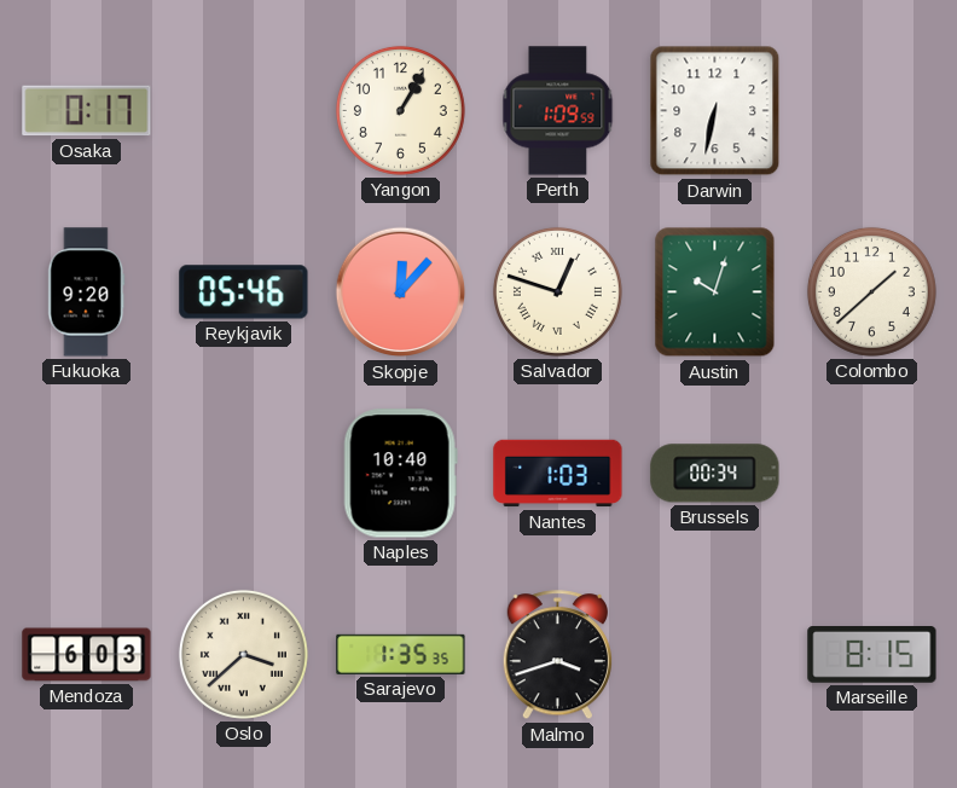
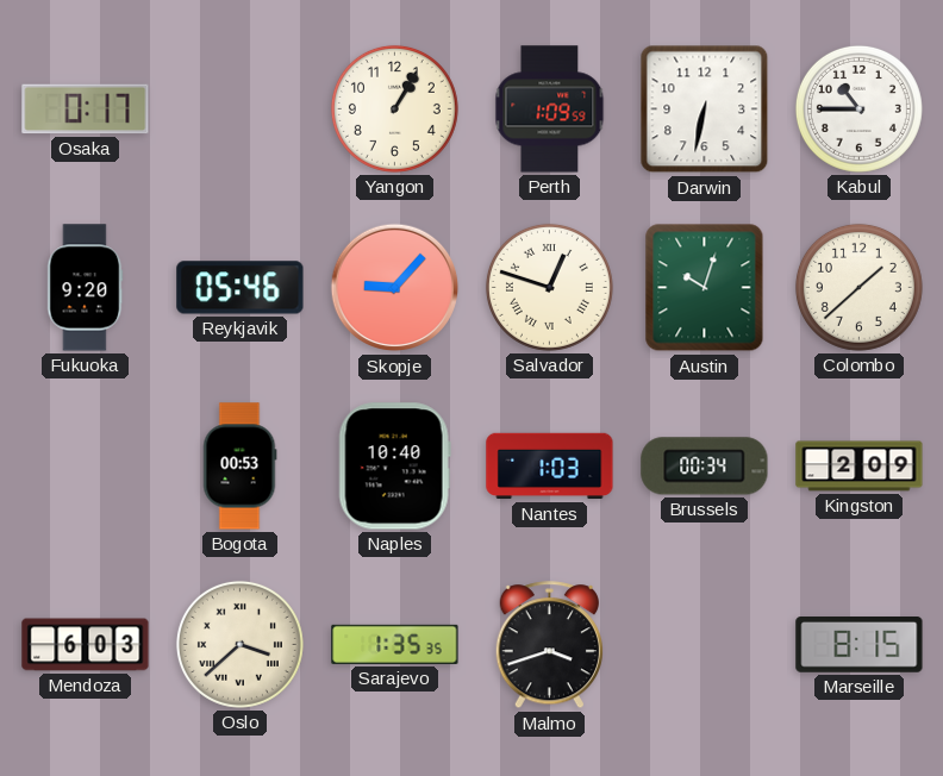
Kabul: none -> 10:45 (858, 108)
Skopje: 12:07 -> 9:07 (395, 288)
Bogota: none -> 00:53 (239, 467)
Kingston: none -> 2:09 (860, 467)
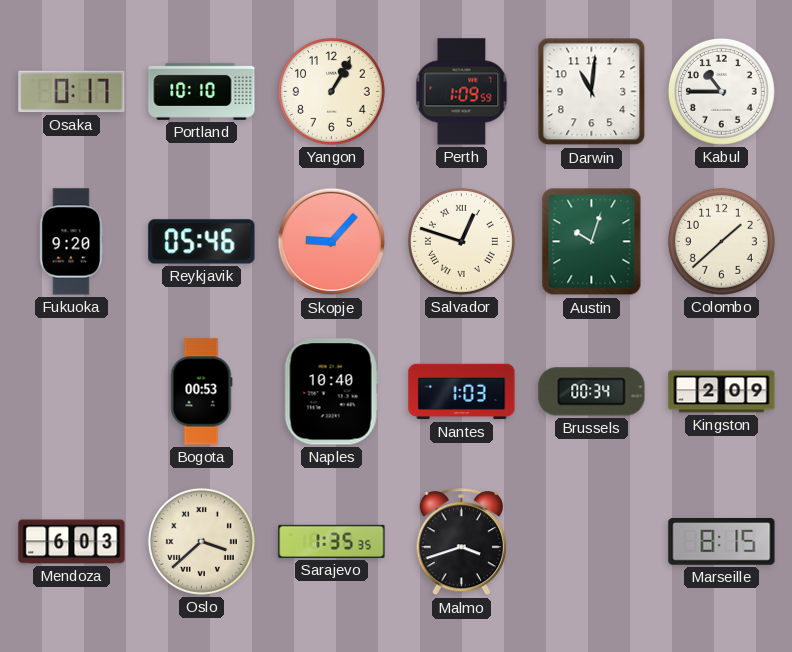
Portland: none -> 10:10 (202, 91)
Darwin: 6:32 -> 11:01 (592, 92)
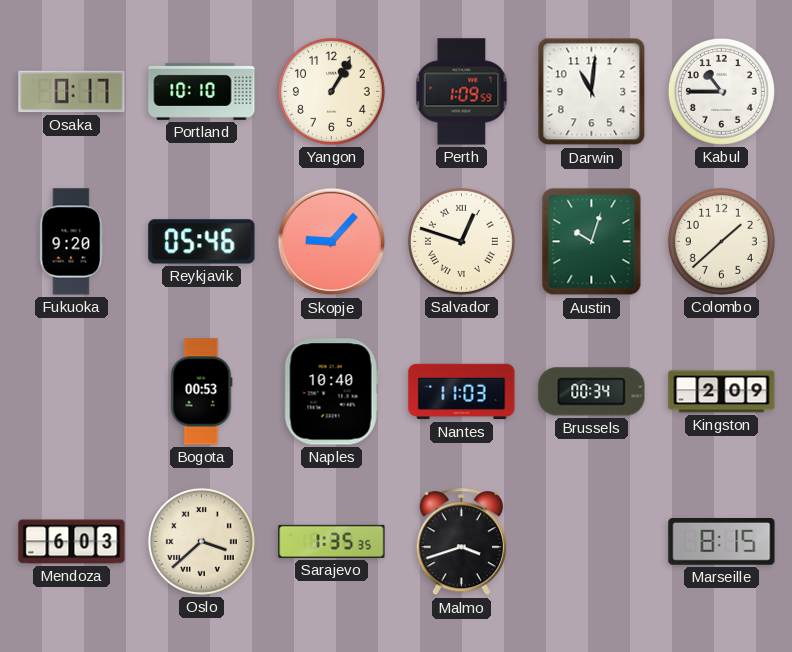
Nantes: 1:03 -> 11:03 (462, 392)
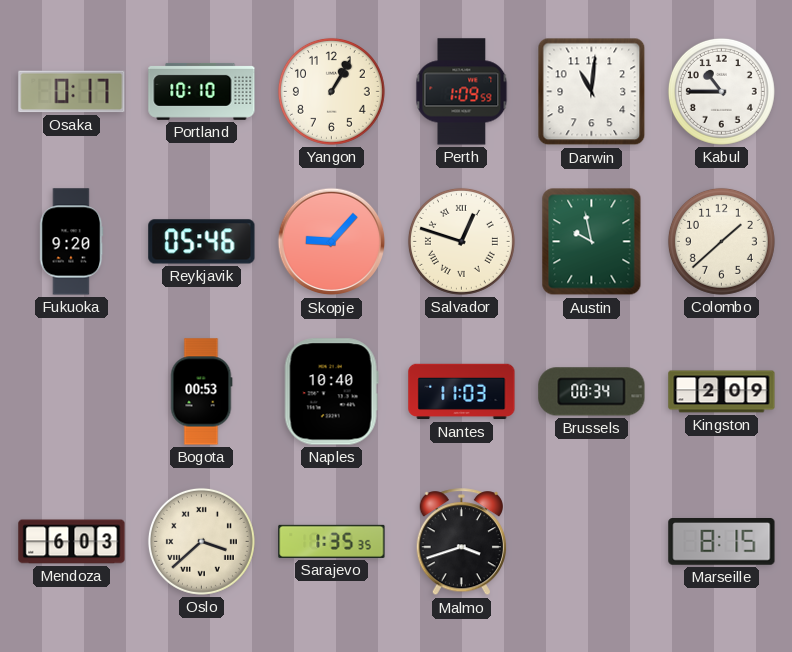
Austin: 10:03 -> 9:58 (592, 242)
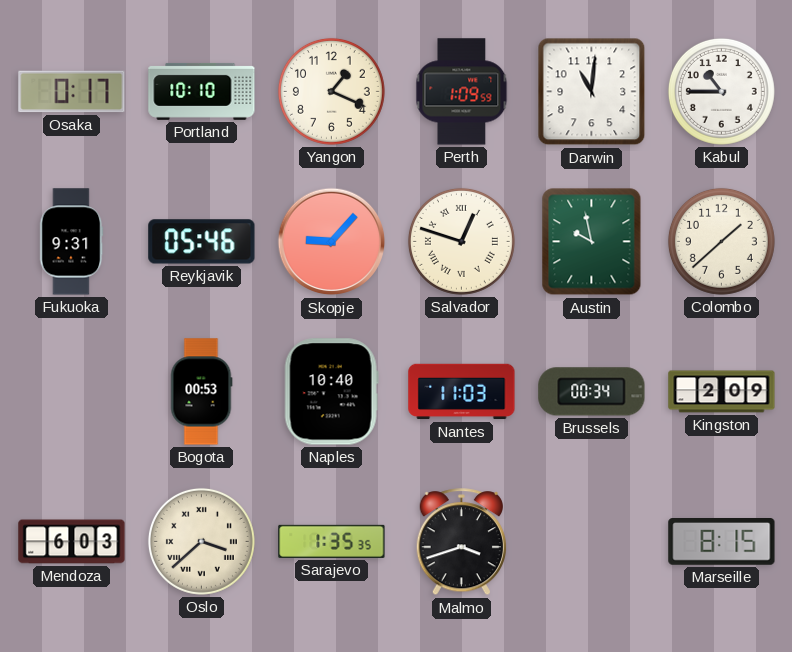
Yangon: 1:05 -> 1:19 (331, 91)
Fukuoka: 9:20 -> 9:31 (72, 242)
